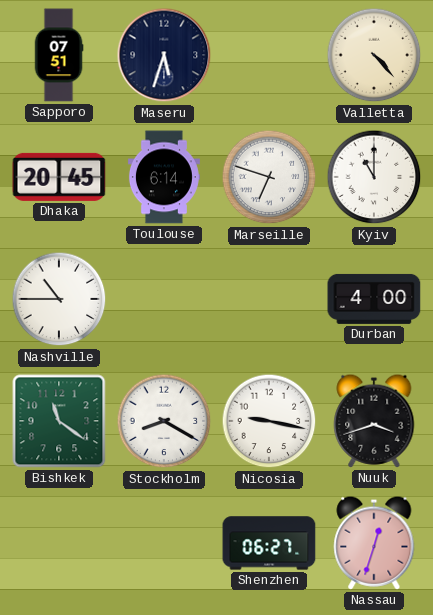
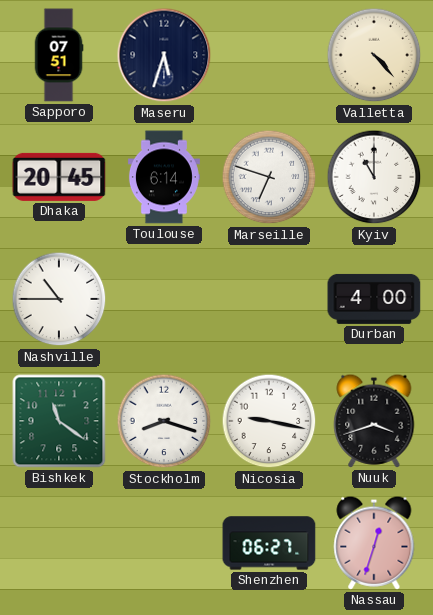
Stockholm: 8:20 -> 8:18 (164, 421)
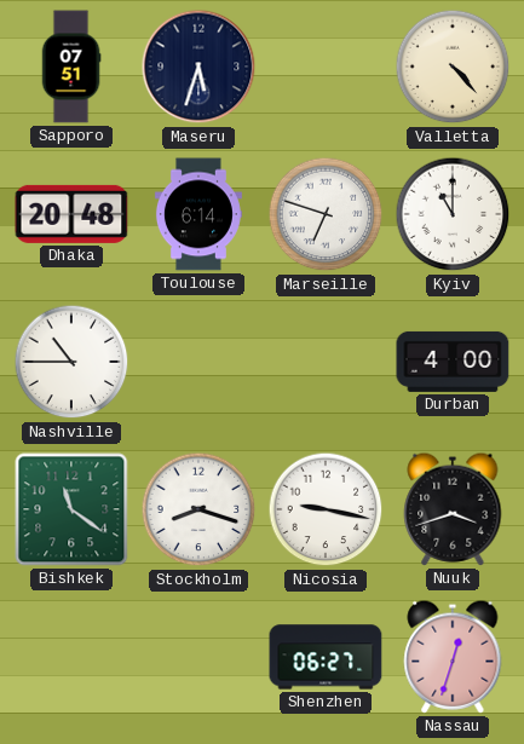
Dhaka: 20:45 -> 20:48 (71, 214)
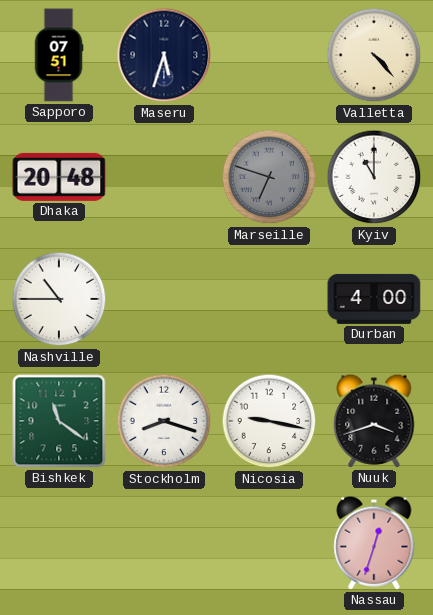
Toulouse: 6:14 -> none (198, 214)
Marseille dial: white -> grey (269, 177)
Shenzhen: 06:27 -> none (326, 657)
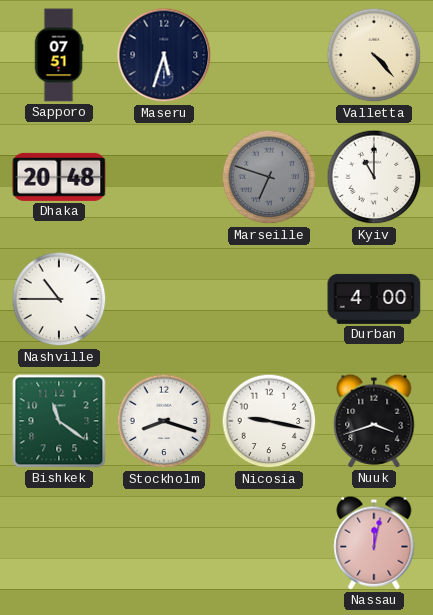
Nassau: 12:33 -> 12:02 (374, 543)
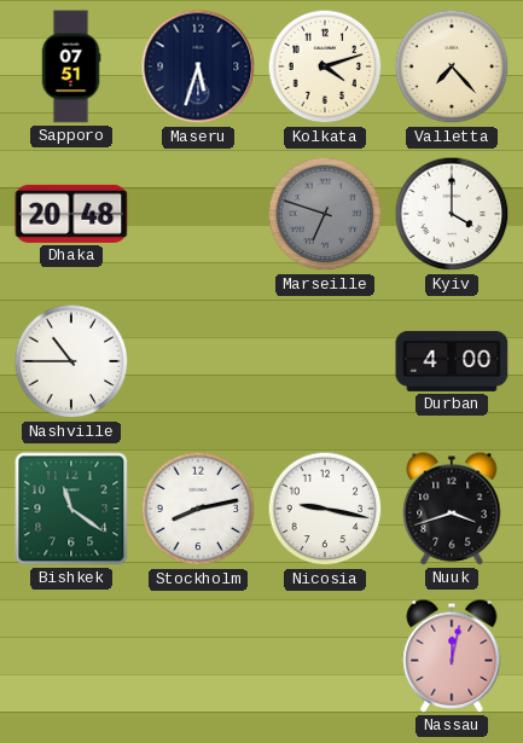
Kolkata: none -> 4:12 (325, 66)
Valletta: 4:23 -> 7:23 (452, 66)
Kyiv: 11:00 -> 4:00 (452, 214)
Stockholm: 8:18 -> 8:13 (198, 509)
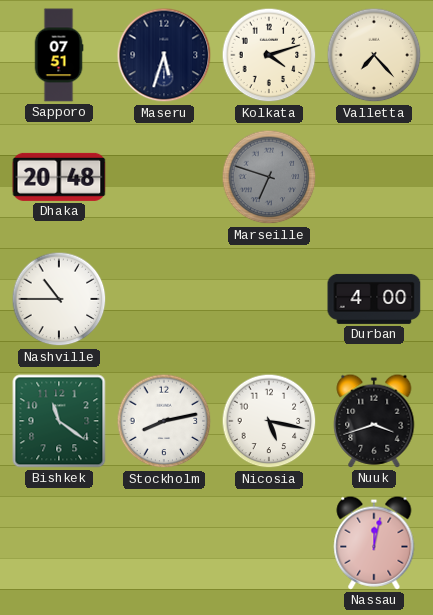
Kyiv: 4:00 -> none (452, 214)
Nicosia: 9:17 -> 5:17 (269, 421)
